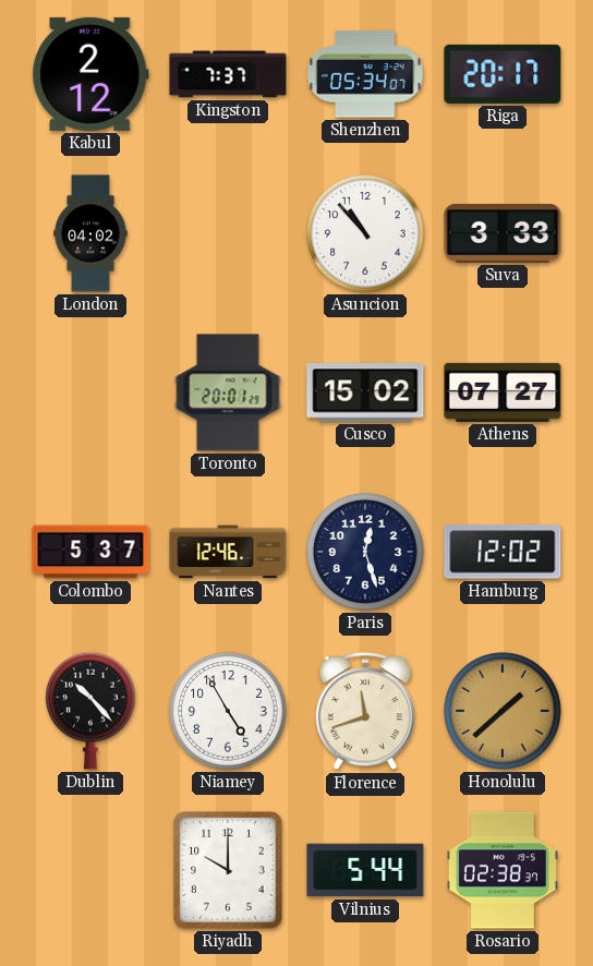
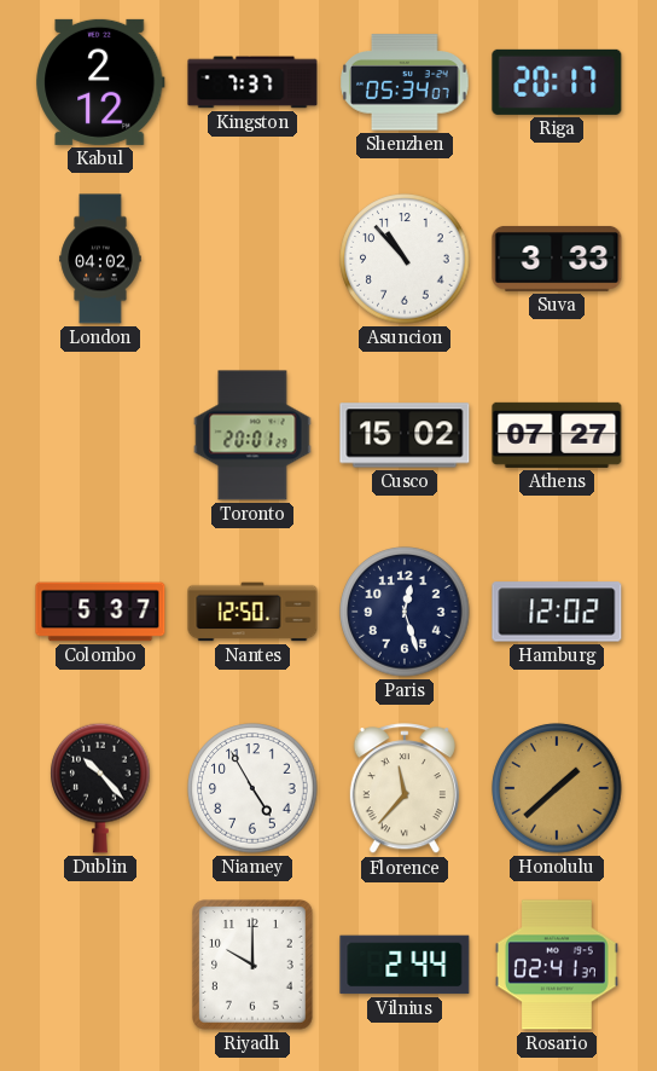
Nantes: 12:46 -> 12:50 (252, 612)
Florence: 11:42 -> 11:37 (405, 789)
Vilnius: 5:44 -> 2:44 (405, 965)
Rosario: 02:38 -> 02:41 (557, 965)
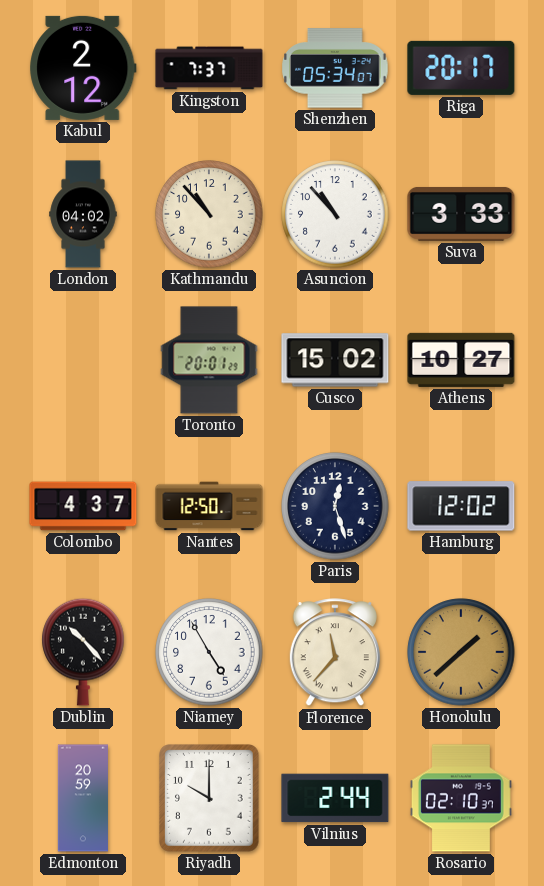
Kathmandu: none -> 10:53 (209, 214)
Athens: 07:27 -> 10:27 (461, 360)
Colombo: 5:37 -> 4:37 (83, 506)
Edmonton: none -> 20:59 (82, 798)
Rosario: 02:41 -> 02:10 (461, 798)
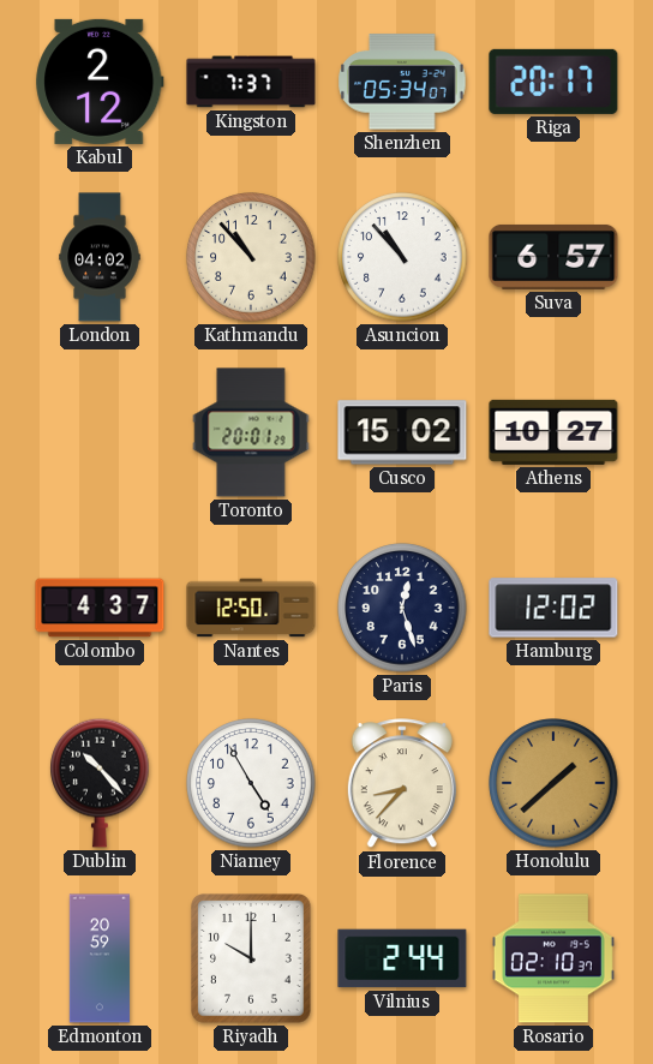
Suva: 3:33 -> 6:57 (553, 257)
Florence: 11:37 -> 8:37 (402, 784)
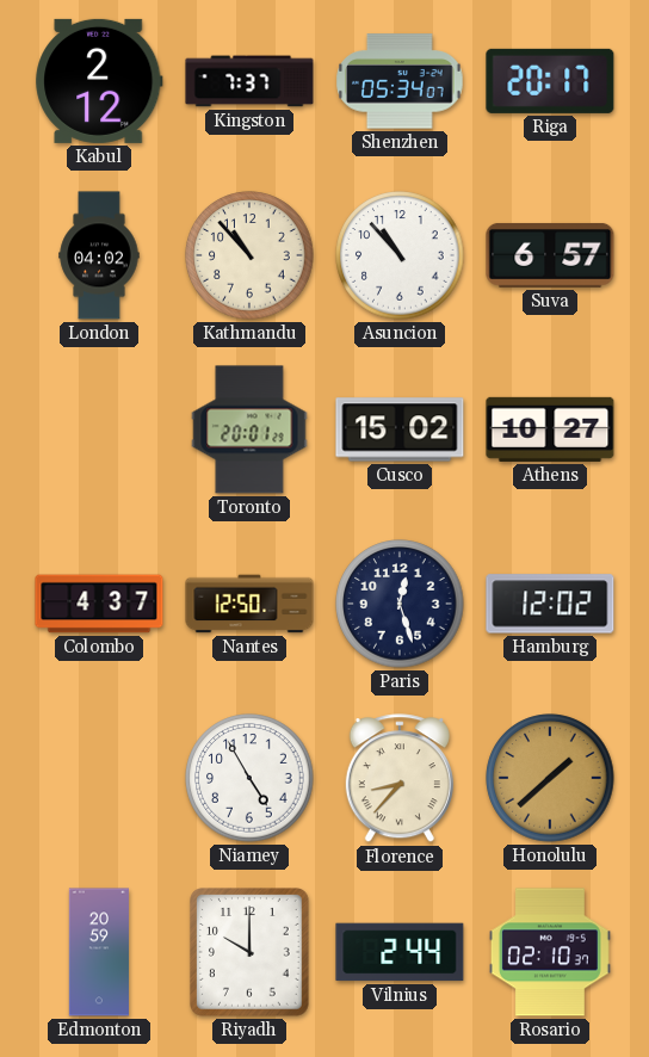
Dublin: 10:23 -> none (100, 783)
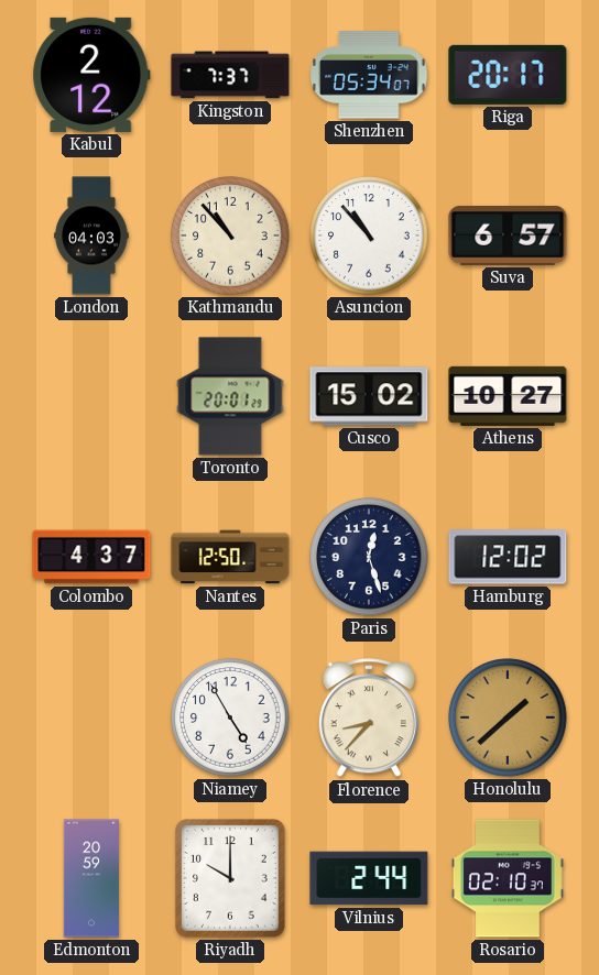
London: 04:02 -> 04:03 (91, 235)
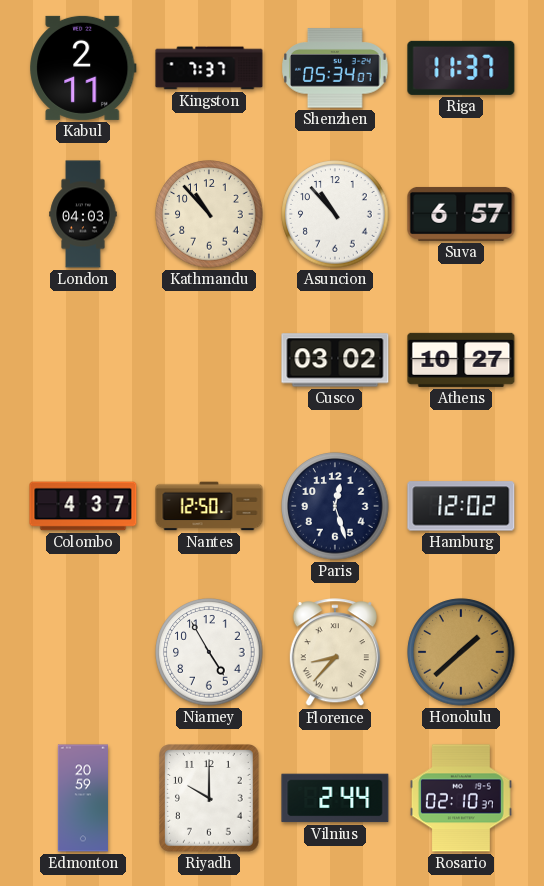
Kabul: 2:12 -> 2:11 (83, 68)
Riga: 20:17 -> 11:37 (461, 68)
Toronto: 20:01 -> none (230, 396)
Cusco: 15:02 -> 03:02 (335, 360)
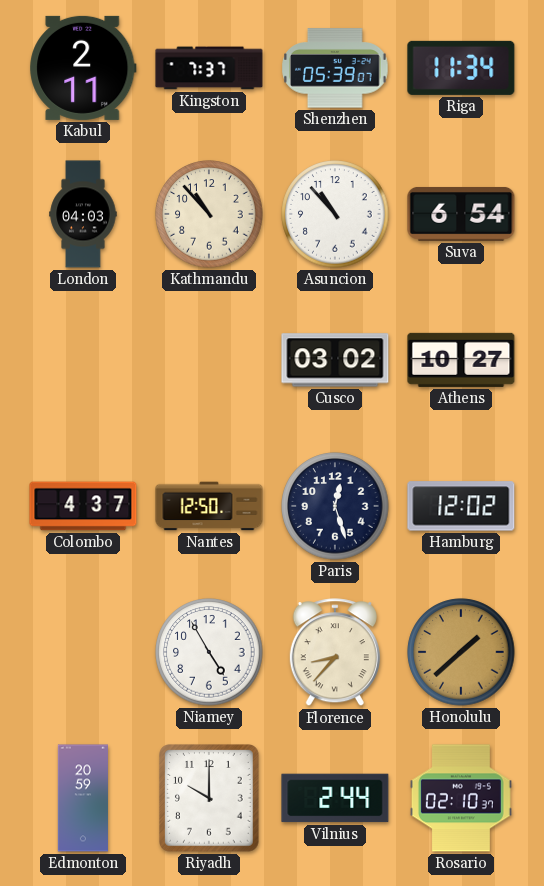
Shenzhen: 05:34 -> 05:39 (335, 68)
Riga: 11:37 -> 11:34 (461, 68)
Suva: 6:57 -> 6:54 (461, 214)
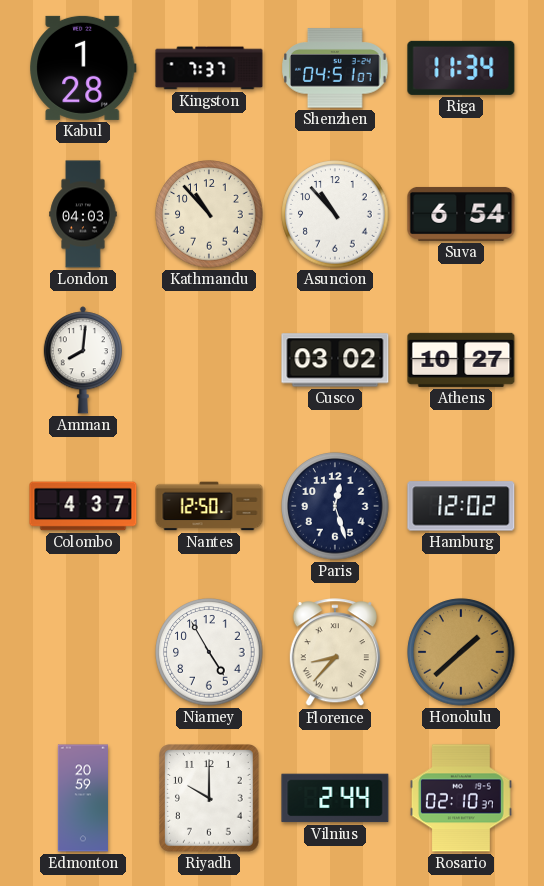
Kabul: 2:11 -> 1:28 (83, 68)
Shenzhen: 05:39 -> 04:51 (335, 68)
Amman: none -> 8:01 (83, 360)
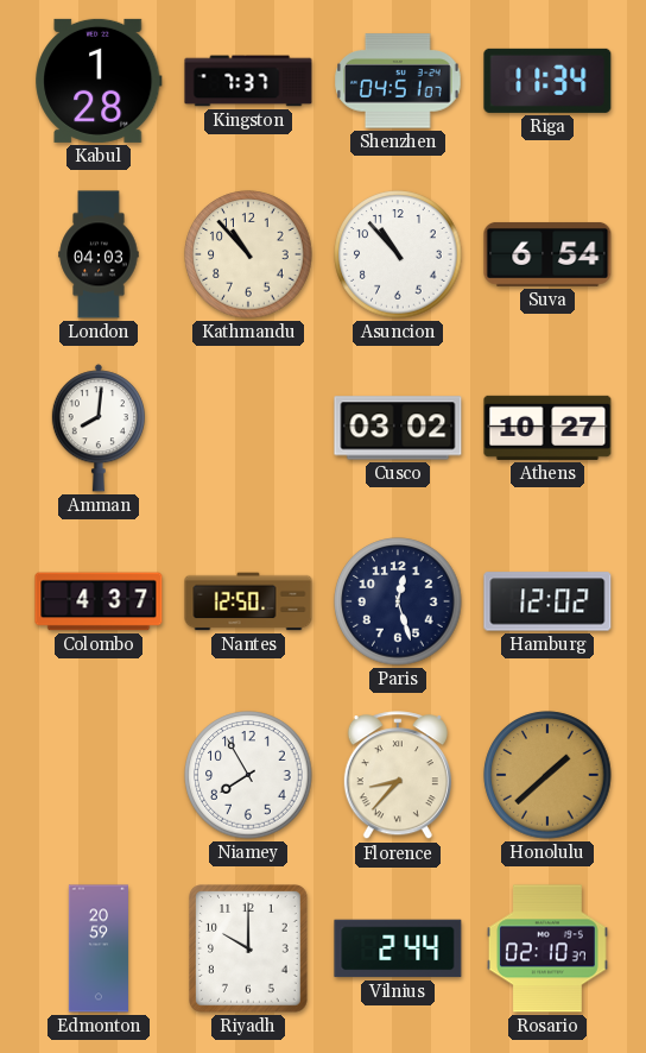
Niamey: 4:55 -> 7:55 (248, 775)
